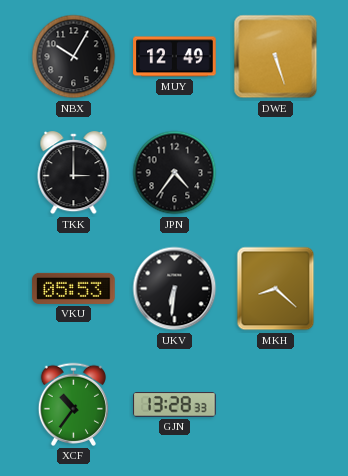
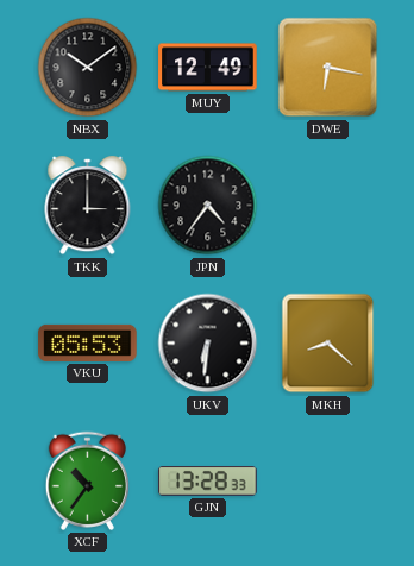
NBX: 10:05 -> 10:09 (88, 68)
DWE: 5:27 -> 6:17 (328, 68)
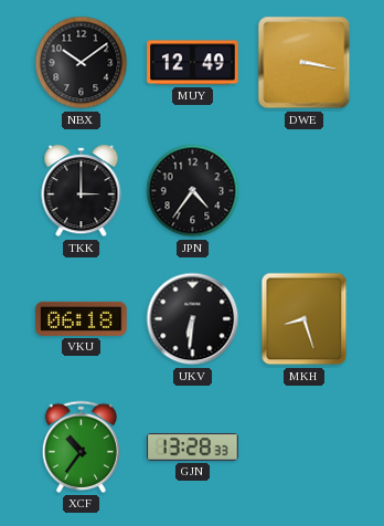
DWE: 6:17 -> 3:17 (305, 63)
VKU: 05:53 -> 06:18 (82, 318)
MKH: 8:22 -> 8:27 (305, 319)
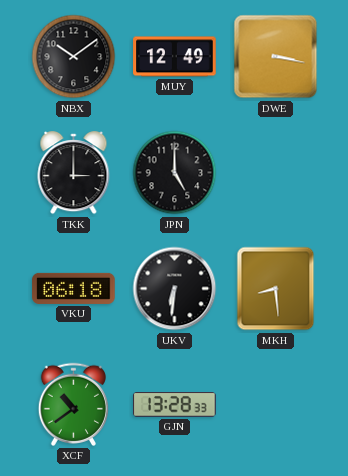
JPN: 4:36 -> 5:00 (175, 173)
MKH: 8:27 -> 8:29 (276, 289)
XCF: 10:36 -> 10:39 (73, 404)
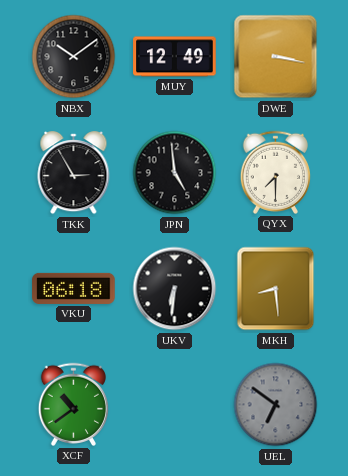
TKK: 3:00 -> 2:55 (74, 173)
JPN: 5:00 -> 4:59 (175, 173)
QYX: none -> 7:30 (275, 172)
GJN: 13:28 -> none (175, 405)
UEL: none -> 6:51 (276, 405)
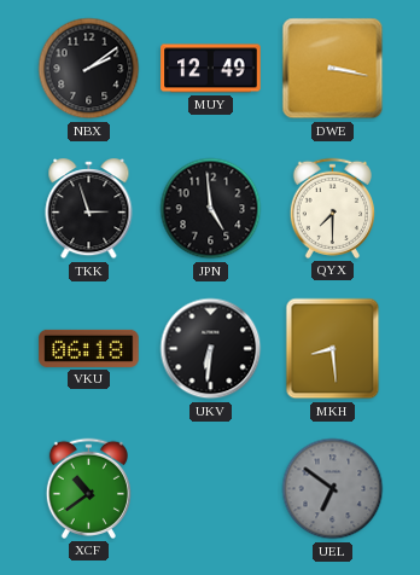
NBX: 10:09 -> 2:09 (89, 69)
TKK: 2:55 -> 2:57 (89, 209)
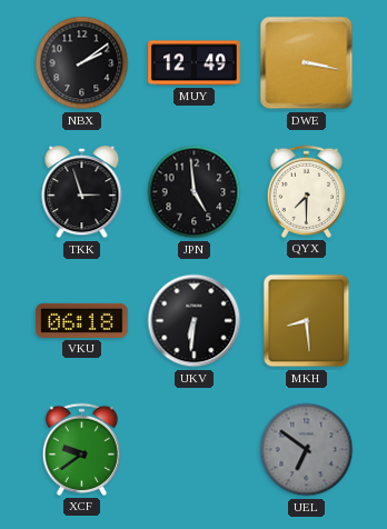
XCF: 10:39 -> 9:39 (81, 449)
